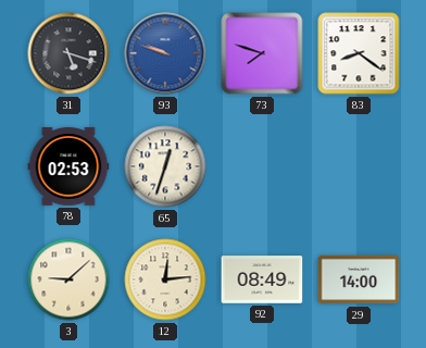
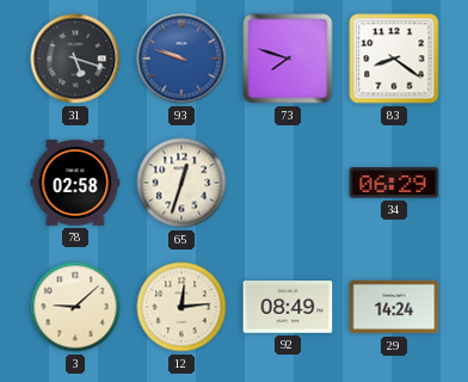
78: 02:53 -> 02:58 (75, 184)
34: none -> 06:29 (394, 183)
29: 14:00 -> 14:24 (394, 307)
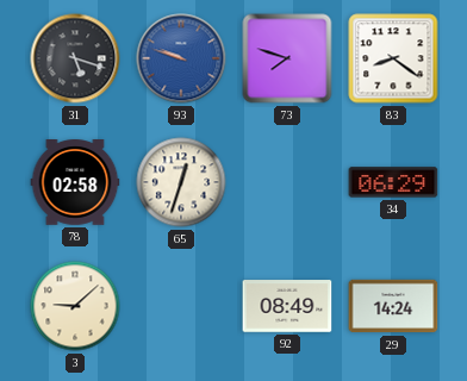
12: 12:14 -> none (181, 307)
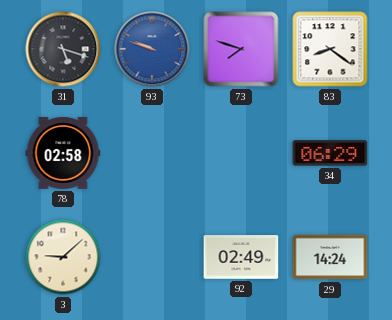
65: 12:33 -> none (181, 182)
92: 08:49 -> 02:49 (241, 257)
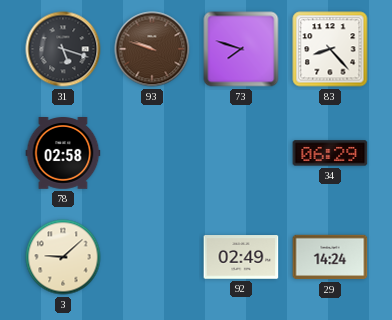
93 dial: blue -> brown (152, 49)
83: 8:21 -> 8:23 (330, 49)
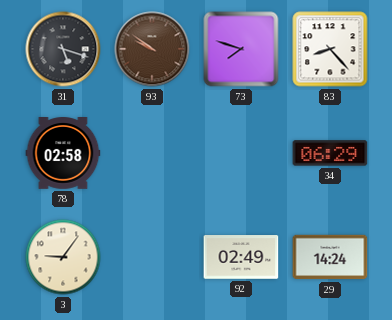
93: 9:48 -> 9:51 (152, 49)
3: 9:08 -> 9:06 (63, 257)
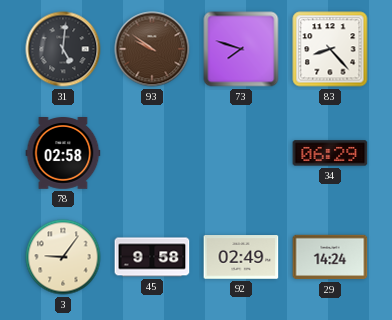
31: 5:18 -> 5:01 (63, 49)
45: none -> 9:58 (152, 257)
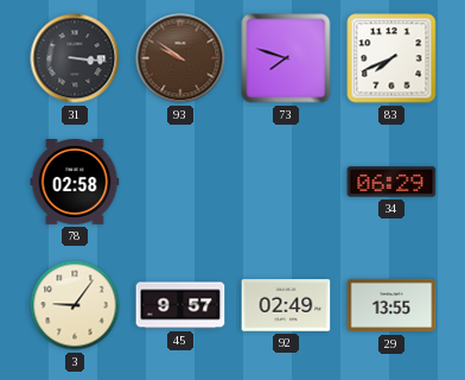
31: 5:01 -> 3:16 (75, 58)
83: 8:23 -> 7:41 (391, 58)
45: 9:58 -> 9:57 (180, 305)
29: 14:24 -> 13:55 (391, 305)
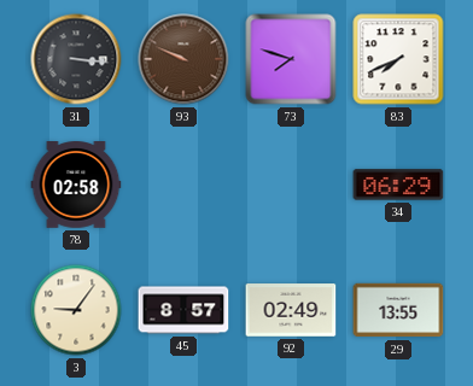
93: 9:51 -> 9:49 (183, 59)
45: 9:57 -> 8:57 (183, 310)
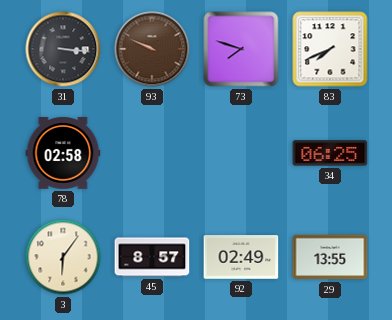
34: 06:29 -> 06:25 (330, 153)
3: 9:06 -> 6:06 (63, 257)
